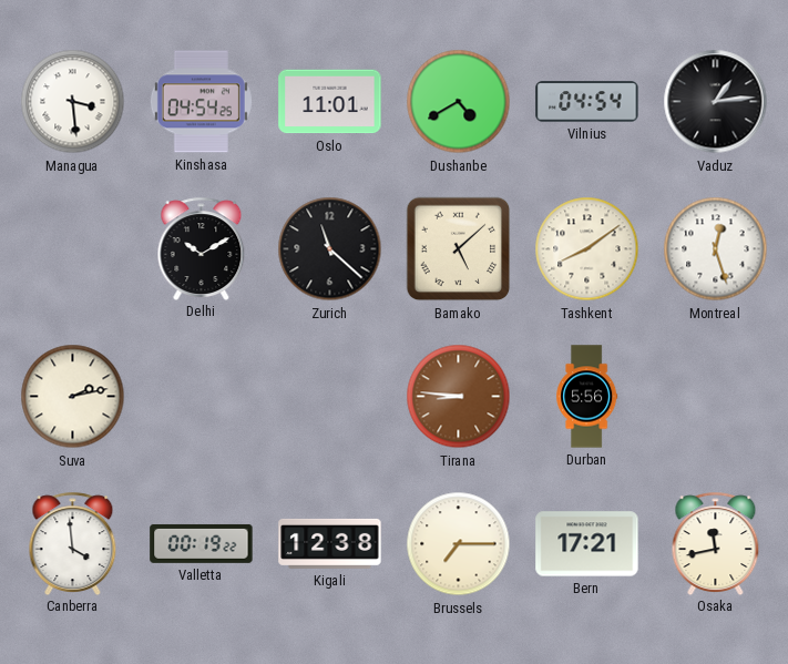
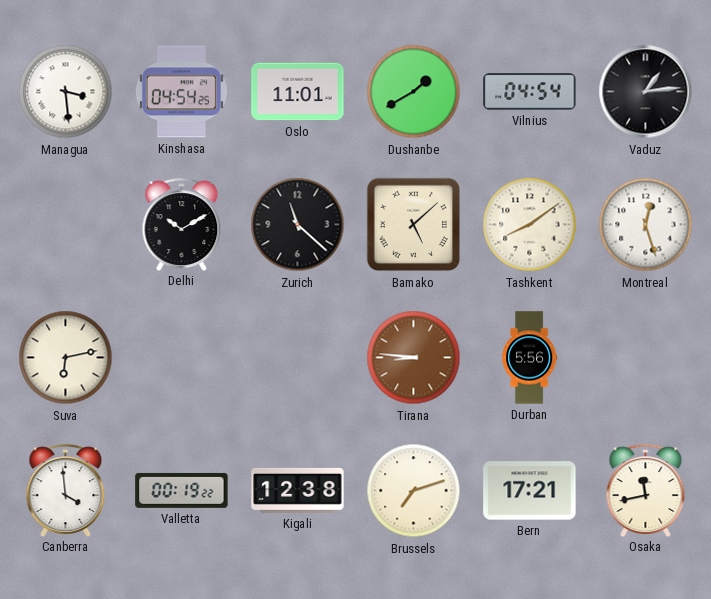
Dushanbe: 4:40 -> 1:40 (414, 92)
Suva: 2:13 -> 6:13 (66, 358)
Brussels: 7:15 -> 7:12 (414, 491)
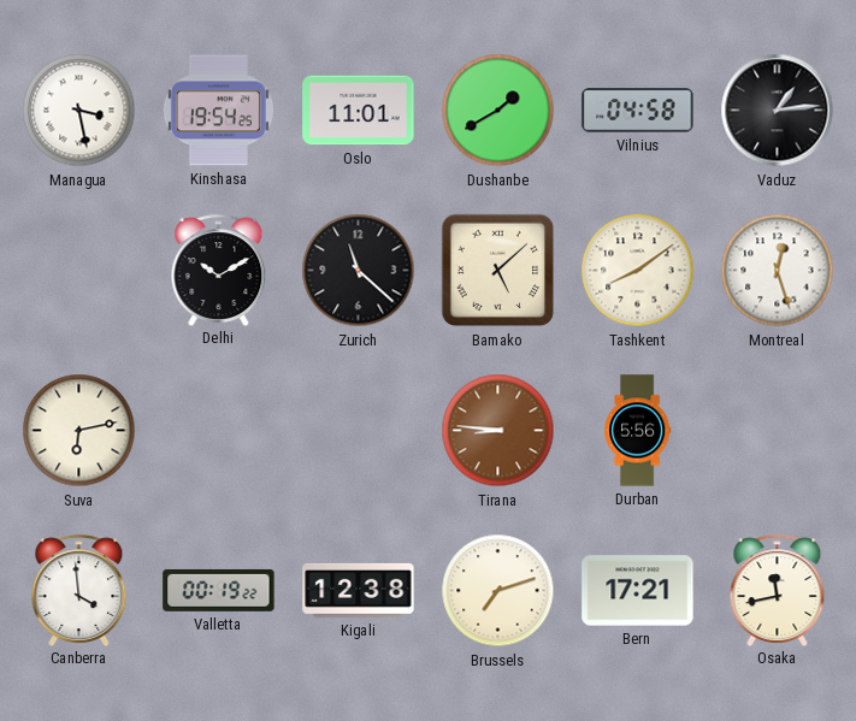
Managua: 3:29 -> 3:28 (79, 111)
Kinshasa: 04:54 -> 19:54 (218, 111)
Vilnius: 04:54 -> 04:58 (638, 111)
